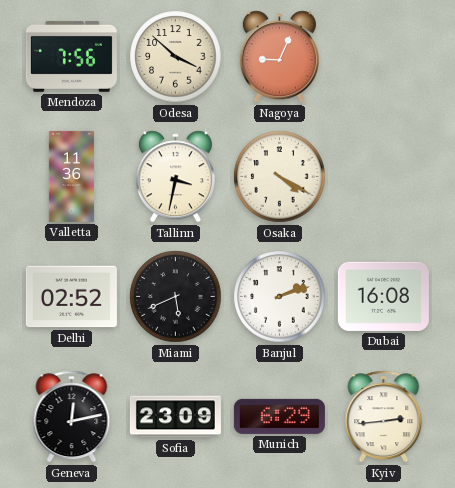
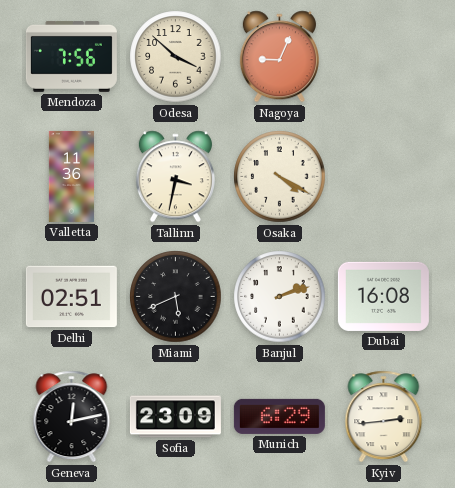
Delhi: 02:52 -> 02:51 (71, 297)
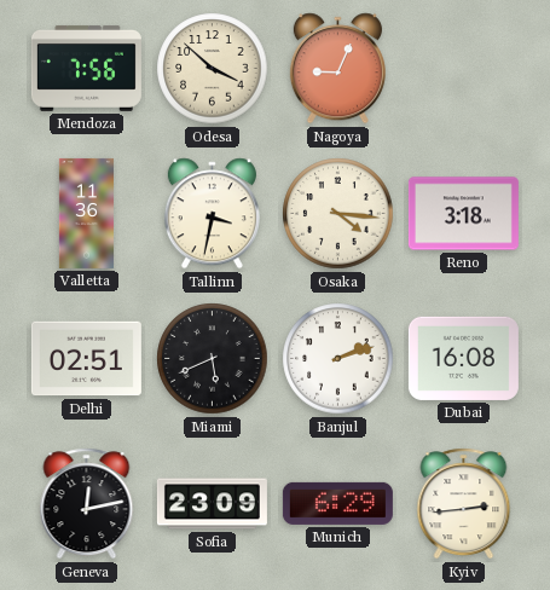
Osaka: 4:20 -> 4:16 (338, 214)
Reno: none -> 3:18 (463, 214)
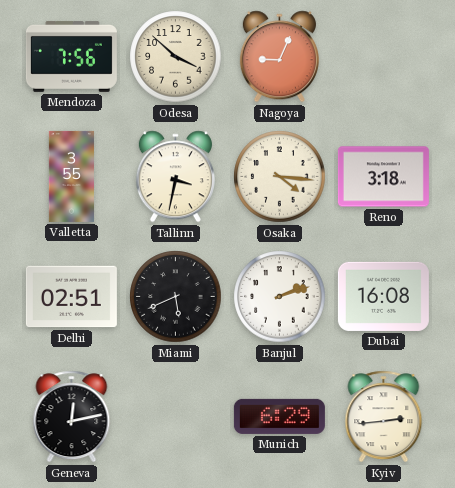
Valletta: 11:36 -> 3:55 (71, 176)
Sofia: 23:09 -> none (212, 504)
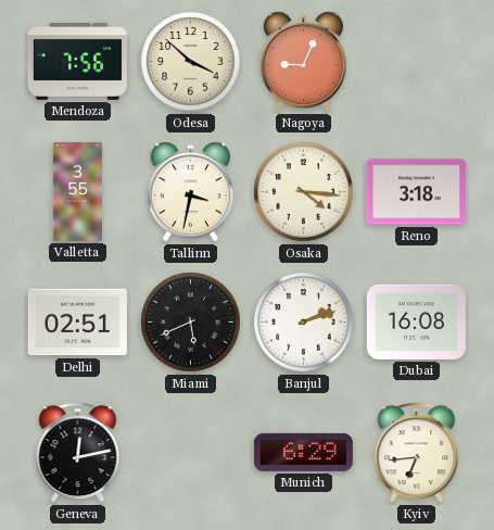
Kyiv: 2:44 -> 6:44 (417, 453)
